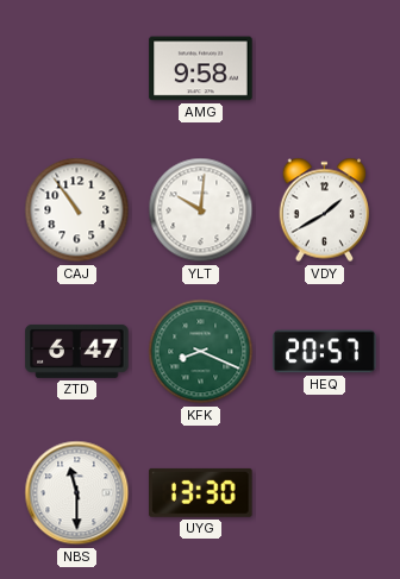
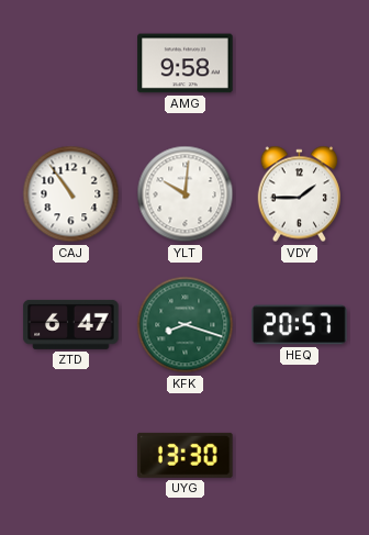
VDY: 1:40 -> 1:45 (300, 194)
KFK: 8:19 -> 8:18 (186, 325)
NBS: 11:30 -> none (77, 493)
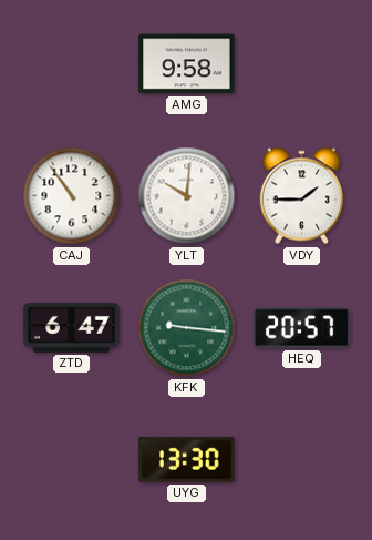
KFK: 8:18 -> 9:16 (187, 328)
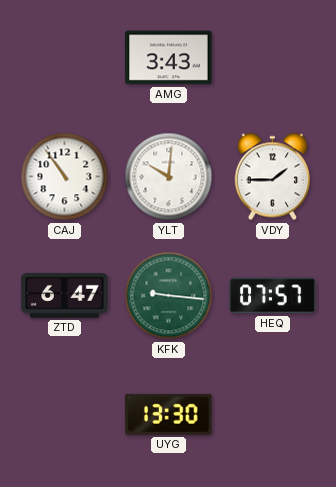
AMG: 9:58 -> 3:43 (169, 58)
HEQ: 20:57 -> 07:57 (273, 296)
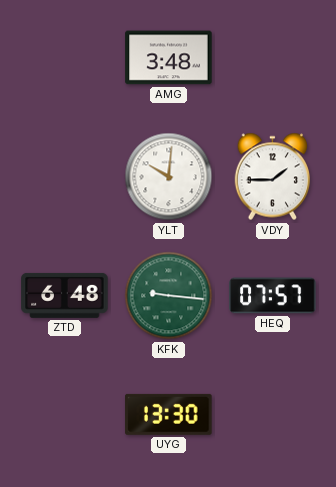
AMG: 3:43 -> 3:48 (169, 58)
CAJ: 10:54 -> none (65, 177)
ZTD: 6:47 -> 6:48 (65, 295)
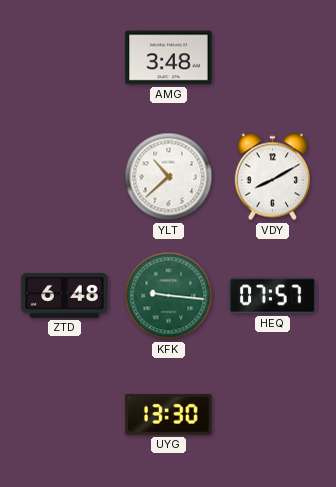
YLT: 10:01 -> 10:38 (169, 177)
VDY: 1:45 -> 8:10 (273, 177)
